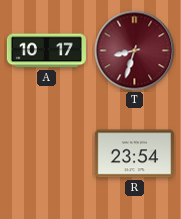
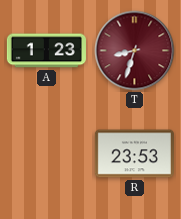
A: 10:17 -> 1:23 (46, 51)
R: 23:54 -> 23:53 (134, 154)
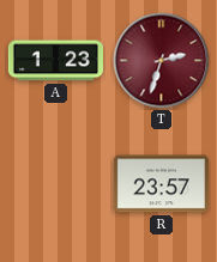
T: 8:33 -> 2:33 (162, 61)
R: 23:53 -> 23:57 (161, 184)
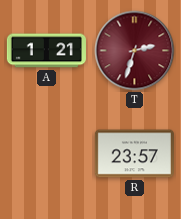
A: 1:23 -> 1:21 (46, 51)
